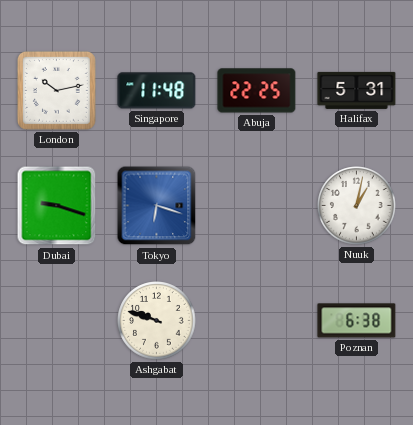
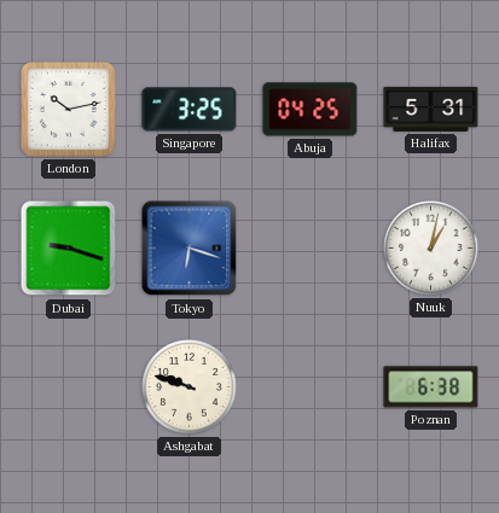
Singapore: 11:48 -> 3:25 (190, 110)
Abuja: 22:25 -> 04:25 (311, 110)
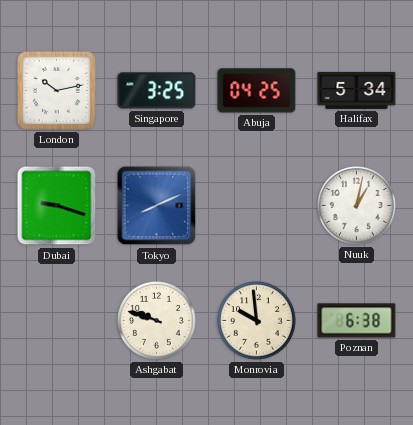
Halifax: 5:31 -> 5:34 (357, 90)
Tokyo: 6:18 -> 8:11 (157, 206)
Monrovia: none -> 9:59 (257, 321)
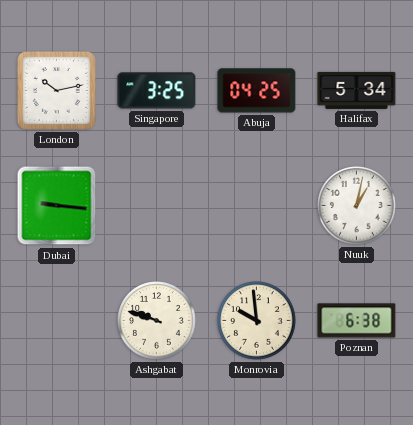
Dubai: 9:18 -> 9:16 (57, 206)
Tokyo: 8:11 -> none (157, 206)
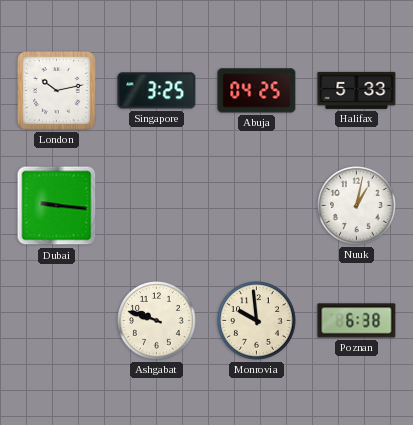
Halifax: 5:34 -> 5:33 (357, 90)
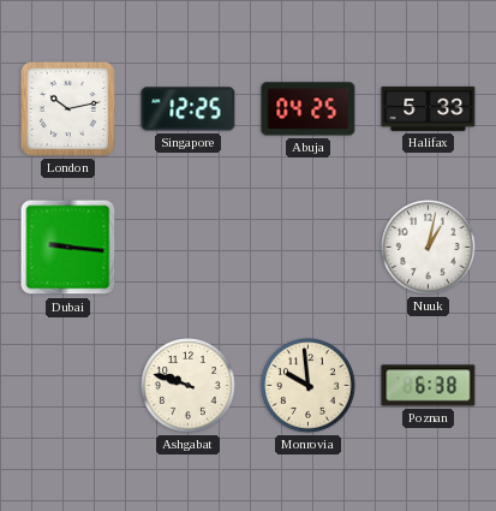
Singapore: 3:25 -> 12:25 (189, 109)
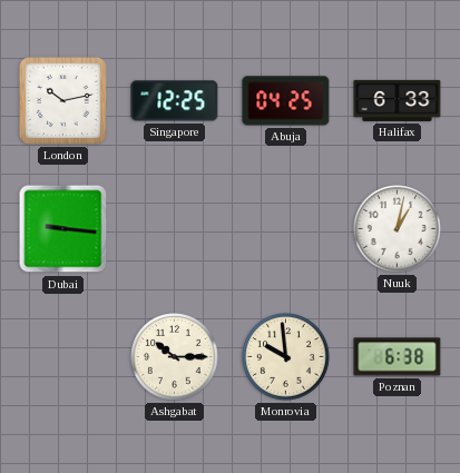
Halifax: 5:33 -> 6:33 (398, 100)
Ashgabat: 9:48 -> 10:15 (175, 357)
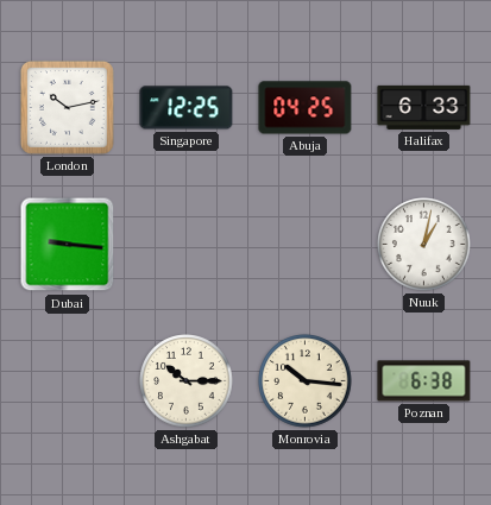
Monrovia: 9:59 -> 10:16 (306, 381)
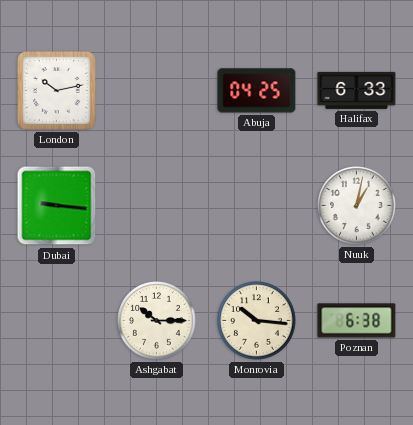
Singapore: 12:25 -> none (187, 108)
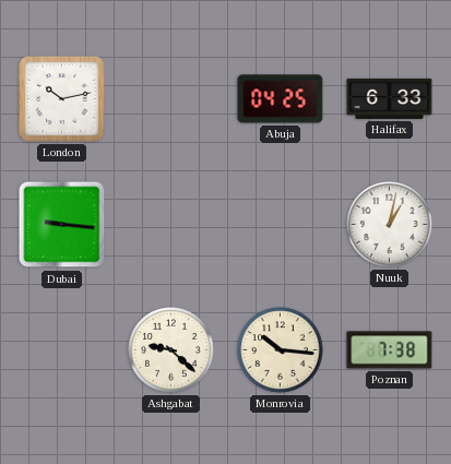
Ashgabat: 10:15 -> 9:22 (171, 350)
Poznan: 6:38 -> 7:38 (390, 350)
